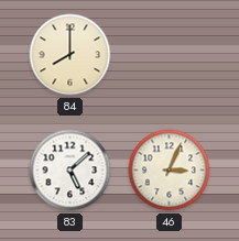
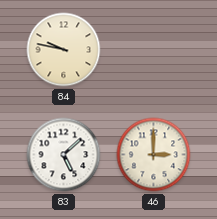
84: 8:00 -> 9:47 (64, 50)
46: 3:04 -> 3:00 (154, 155)
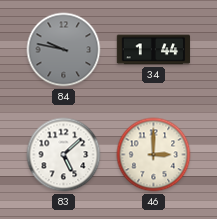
84 dial: cream -> grey (64, 50)
34: none -> 1:44 (154, 50)
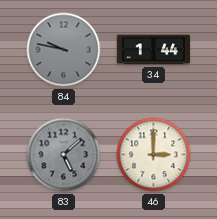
83 dial: white -> grey (64, 155)
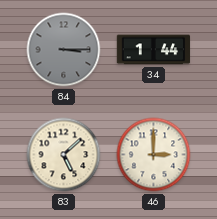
84: 9:47 -> 3:15 (64, 50)
83 dial: grey -> cream (64, 155)
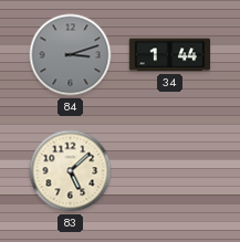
84: 3:15 -> 3:12 (71, 55)
46: 3:00 -> none (154, 155)
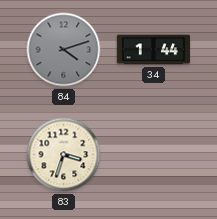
84: 3:12 -> 4:12 (64, 50)
83: 5:08 -> 3:33 (64, 155)
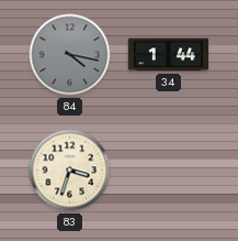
84: 4:12 -> 4:17 (70, 55)
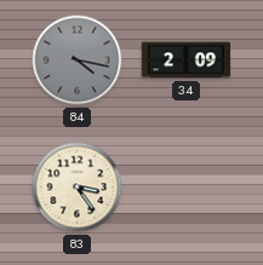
34: 1:44 -> 2:09 (187, 61)
83: 3:33 -> 3:24 (78, 188)
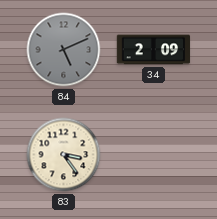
84: 4:17 -> 5:11 (64, 50)
